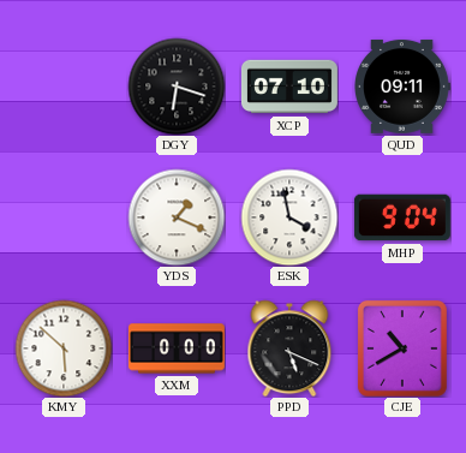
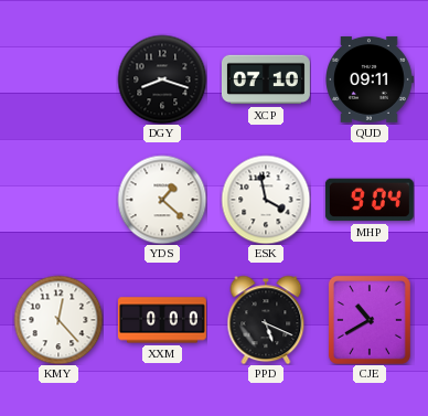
DGY: 6:18 -> 8:18 (162, 79)
YDS: 1:19 -> 1:22 (162, 200)
KMY: 5:52 -> 12:23 (58, 320)
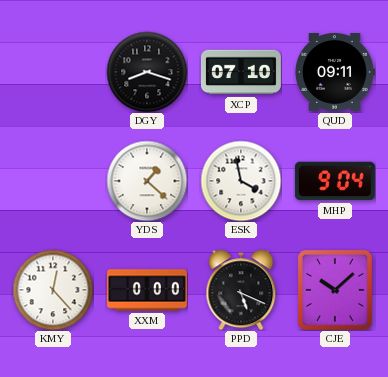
CJE: 10:40 -> 10:08 (335, 290)
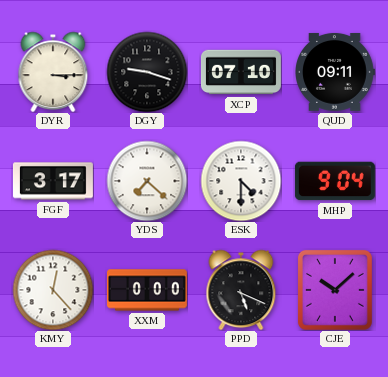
DYR: none -> 3:15 (53, 72)
DGY: 8:18 -> 9:18 (147, 72)
FGF: none -> 3:17 (53, 181)
YDS: 1:22 -> 7:22 (147, 181)
ESK: 3:58 -> 4:30 (241, 181)
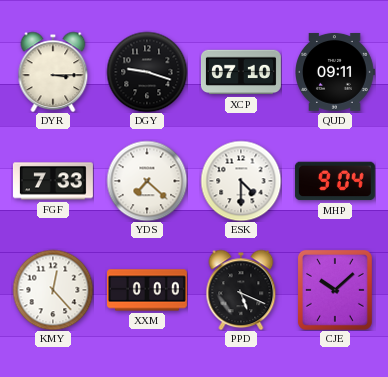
FGF: 3:17 -> 7:33 (53, 181)
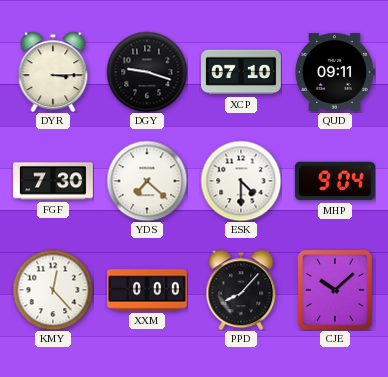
FGF: 7:33 -> 7:30 (53, 181)
PPD: 5:19 -> 8:07 (241, 290)
